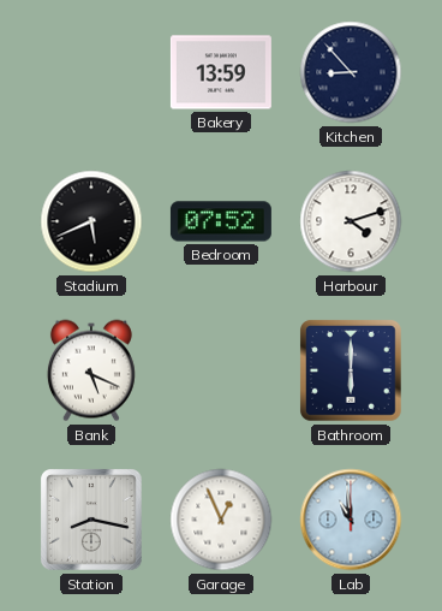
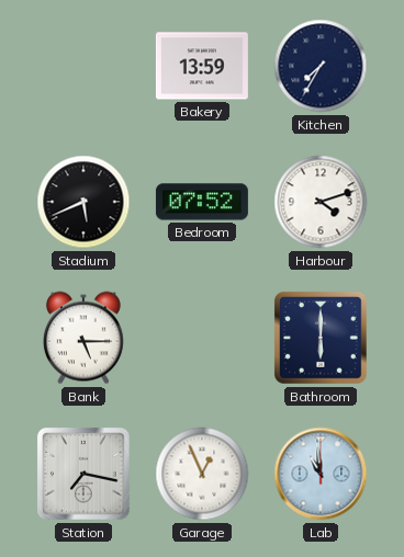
Kitchen: 8:53 -> 7:35 (321, 66)
Bank: 5:19 -> 5:15 (83, 338)
Station: 8:17 -> 7:17 (85, 475)
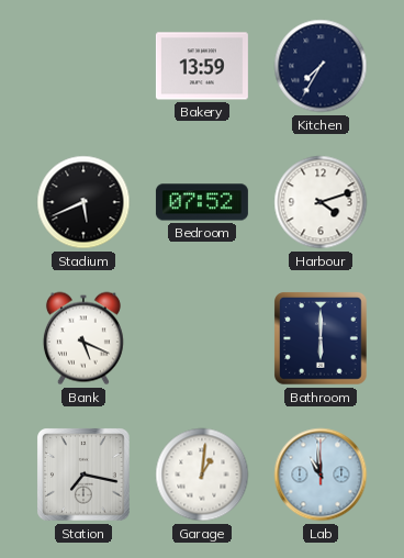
Bank: 5:15 -> 5:19 (83, 338)
Garage: 12:56 -> 1:01 (202, 475)
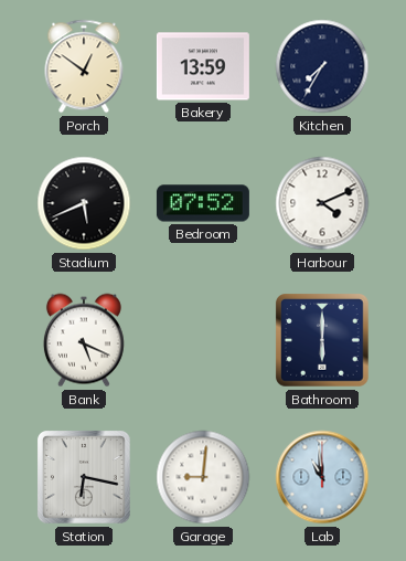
Porch: none -> 12:51 (84, 66)
Harbour: 4:12 -> 4:11 (322, 203)
Station: 7:17 -> 6:17 (85, 478)
Garage: 1:01 -> 9:01 (203, 477)
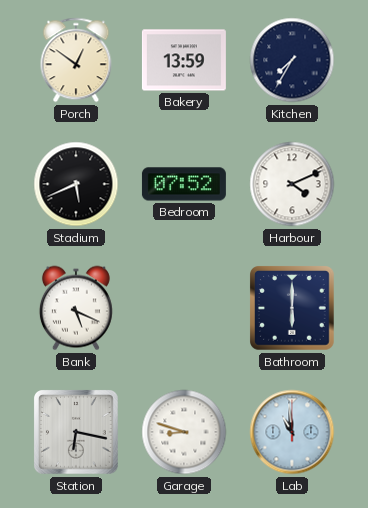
Garage: 9:01 -> 8:48 (184, 432)
